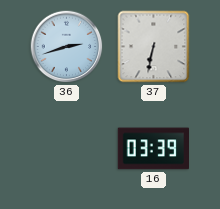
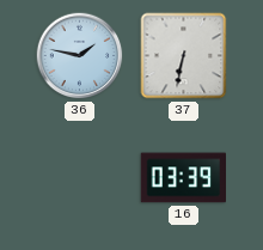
36: 2:42 -> 1:47 (80, 56)
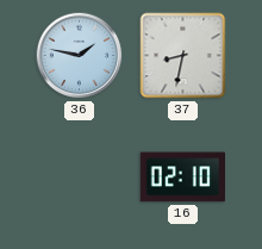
37: 6:32 -> 8:32 (183, 56)
16: 03:39 -> 02:10 (182, 178)
